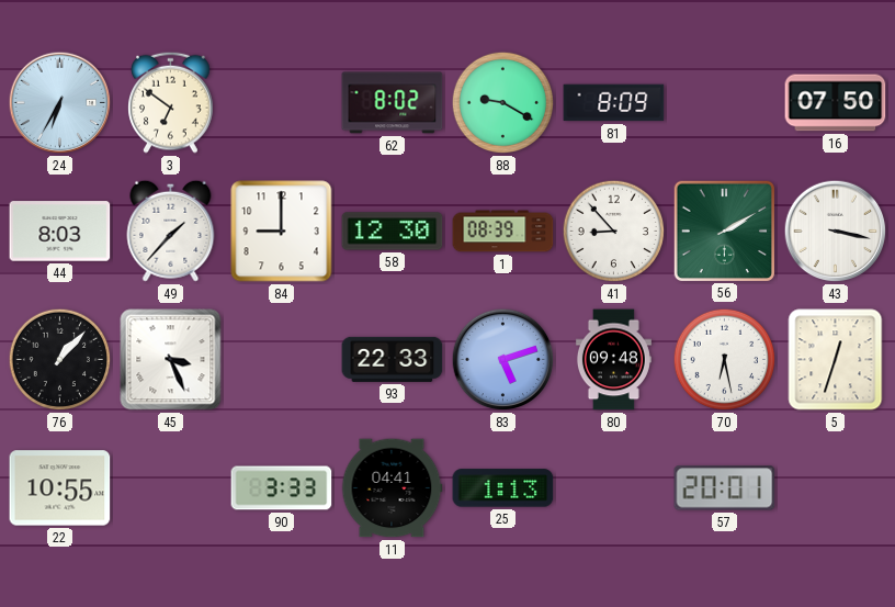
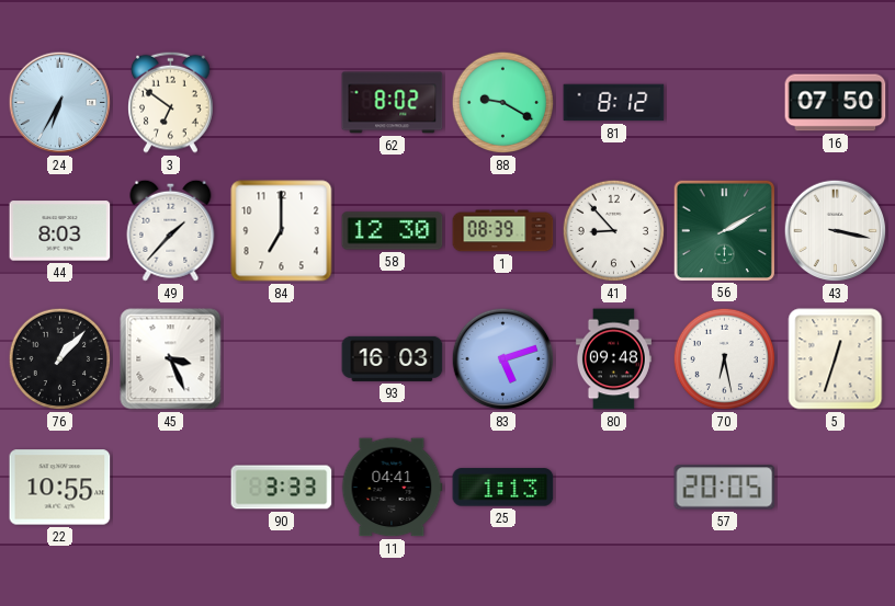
81: 8:09 -> 8:12 (614, 103)
84: 9:00 -> 7:00 (282, 231)
93: 22:33 -> 16:03 (393, 358)
57: 20:01 -> 20:05 (725, 488)
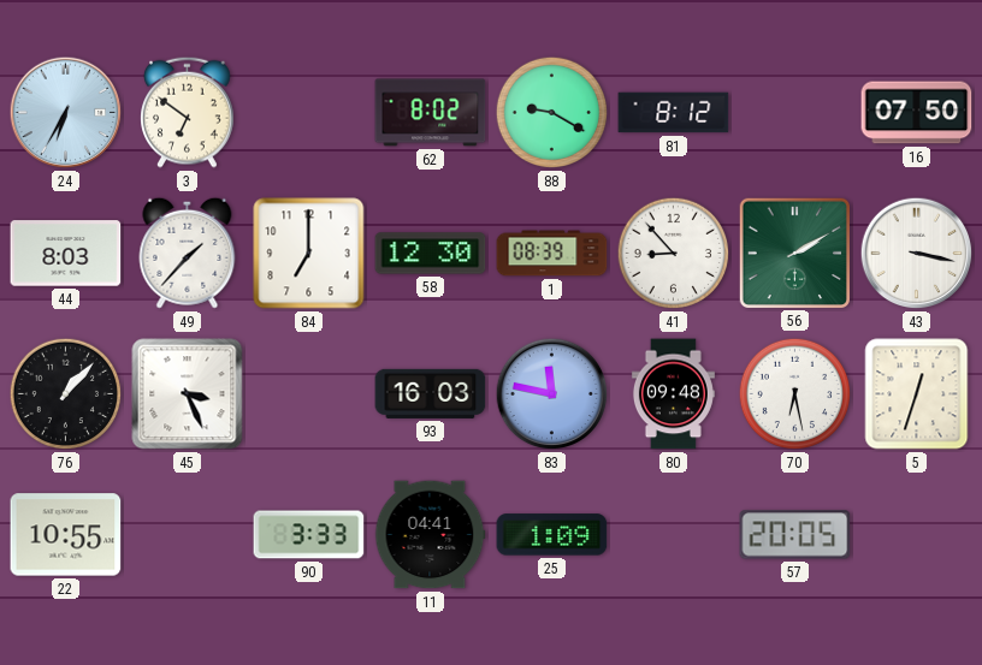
83: 5:12 -> 11:47 (552, 394)
25: 1:13 -> 1:09 (552, 535)
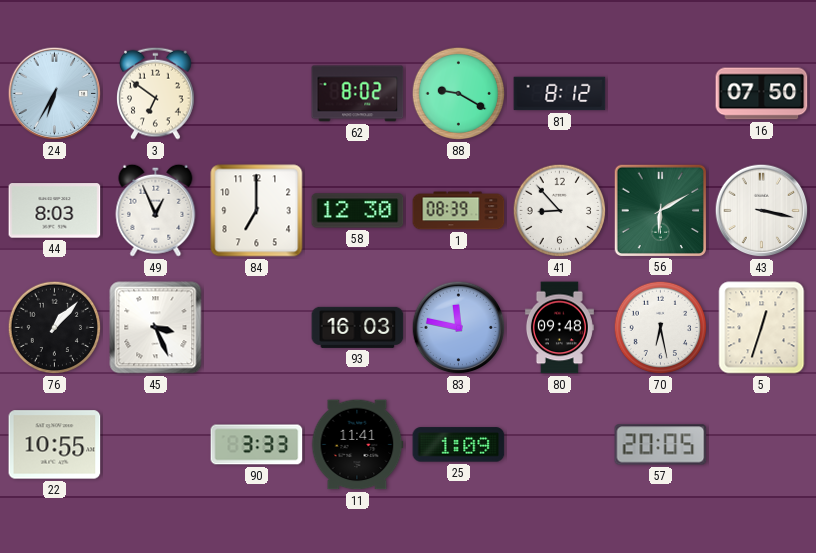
49: 1:37 -> 12:56 (156, 210)
56: 2:10 -> 6:10 (660, 210)
11: 04:41 -> 11:41 (357, 445)
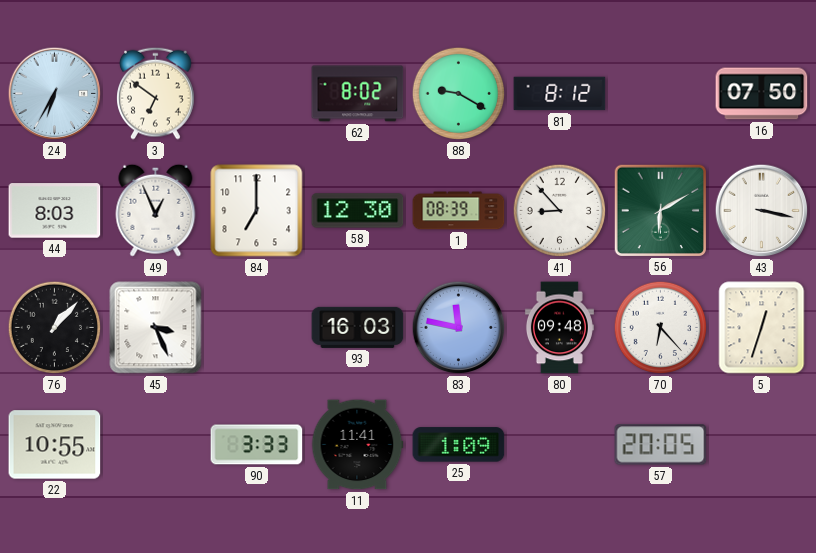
70: 6:28 -> 6:23 (661, 328)
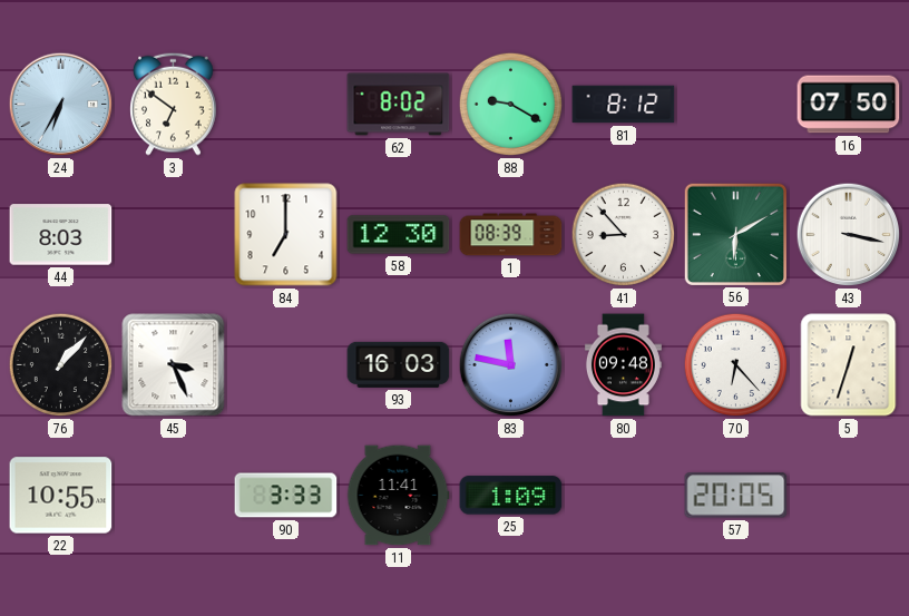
49: 12:56 -> none (156, 210)
